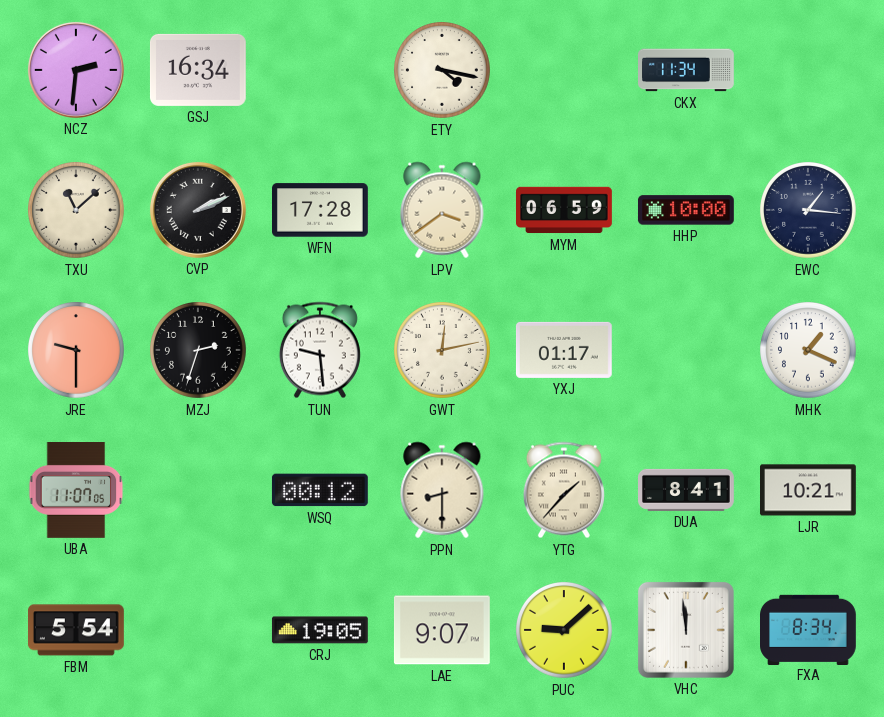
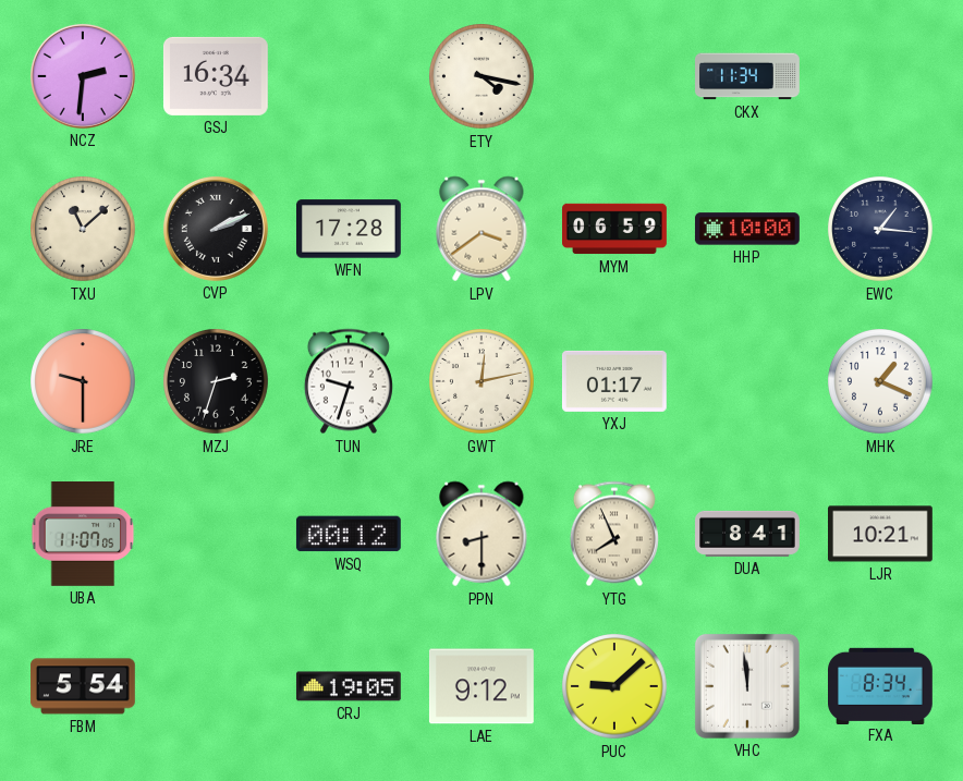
TUN: 9:29 -> 9:33 (349, 381)
YTG: 1:37 -> 7:56 (614, 534)
LAE: 9:07 -> 9:12 (481, 686)
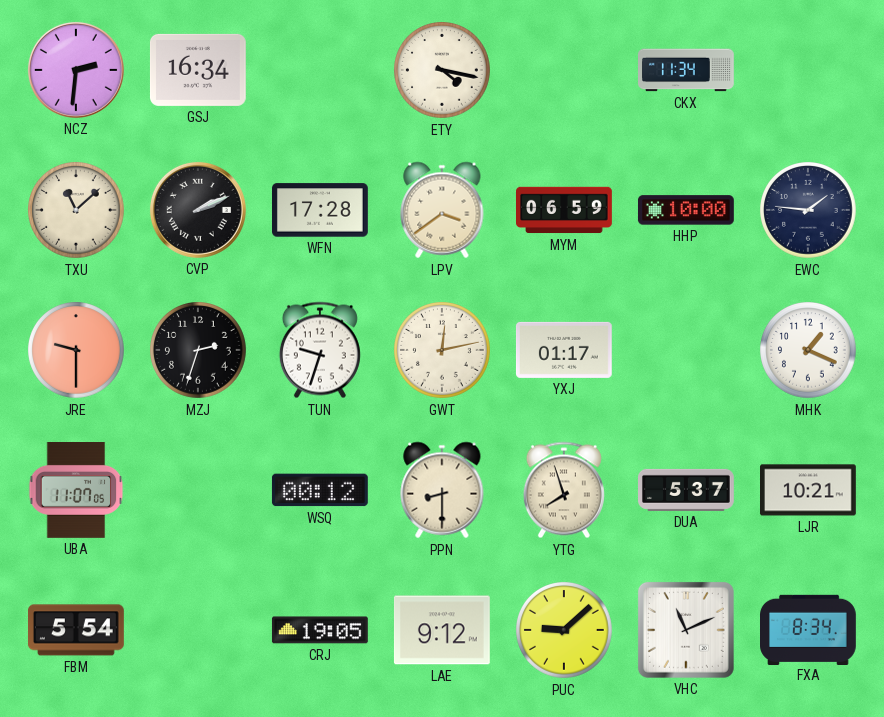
EWC: 1:16 -> 1:46 (809, 211)
YTG: 7:56 -> 7:57 (564, 490)
DUA: 8:41 -> 5:37 (687, 490)
VHC: 11:59 -> 11:11 (686, 630)
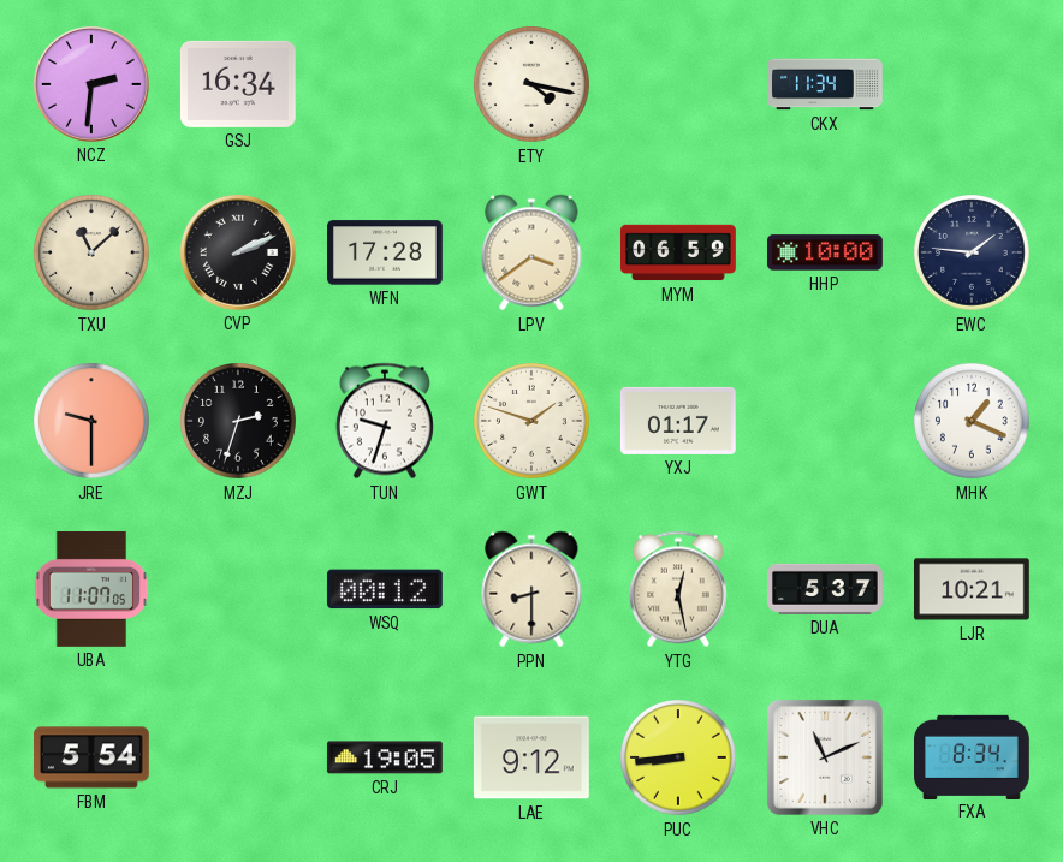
GWT: 12:13 -> 1:48 (533, 422)
YTG: 7:57 -> 12:28 (678, 589)
PUC: 9:08 -> 8:44 (679, 759)
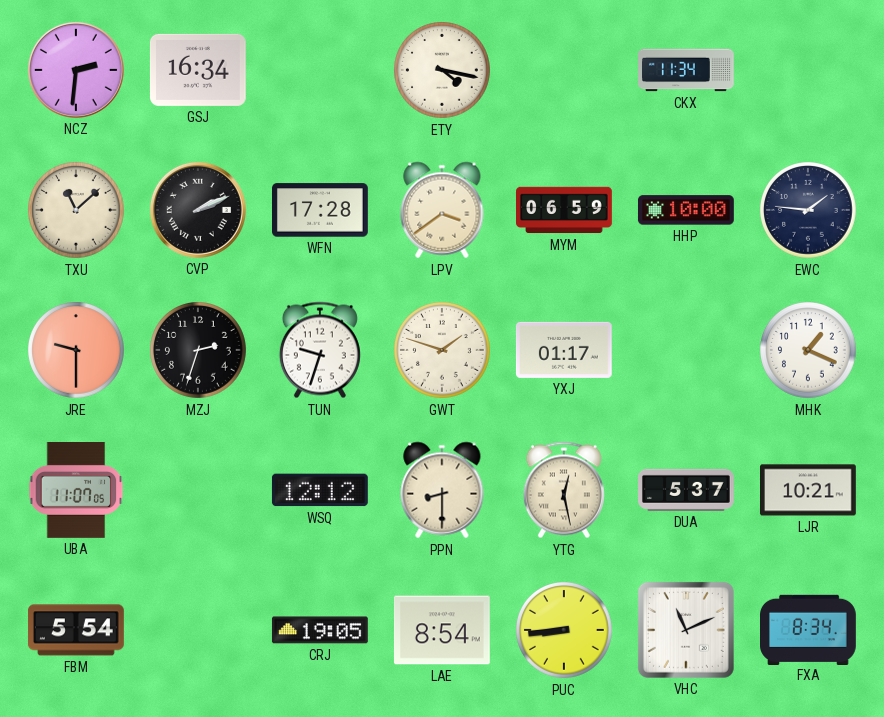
WSQ: 00:12 -> 12:12 (320, 490)
LAE: 9:12 -> 8:54 (442, 630)
